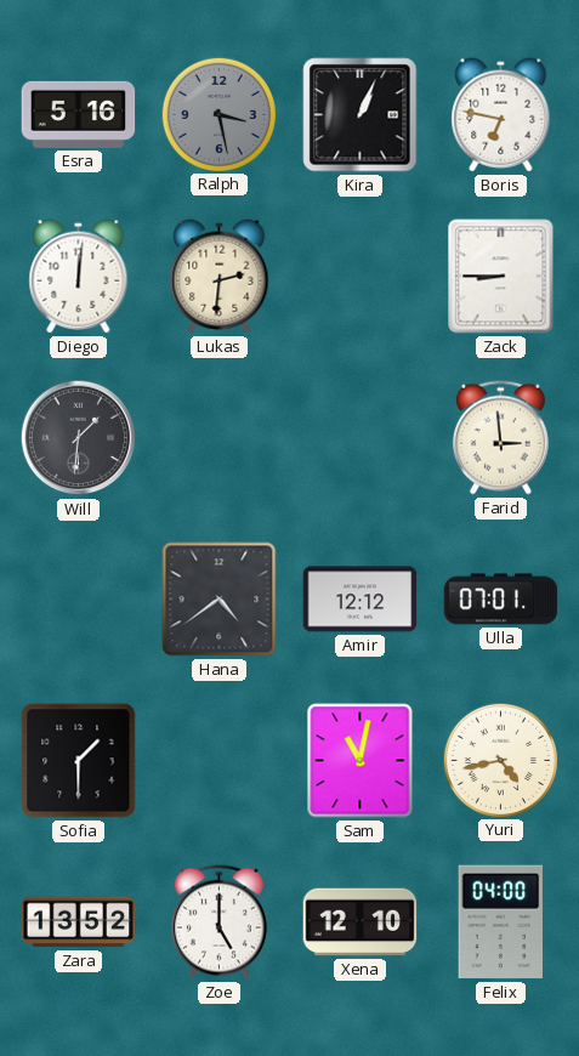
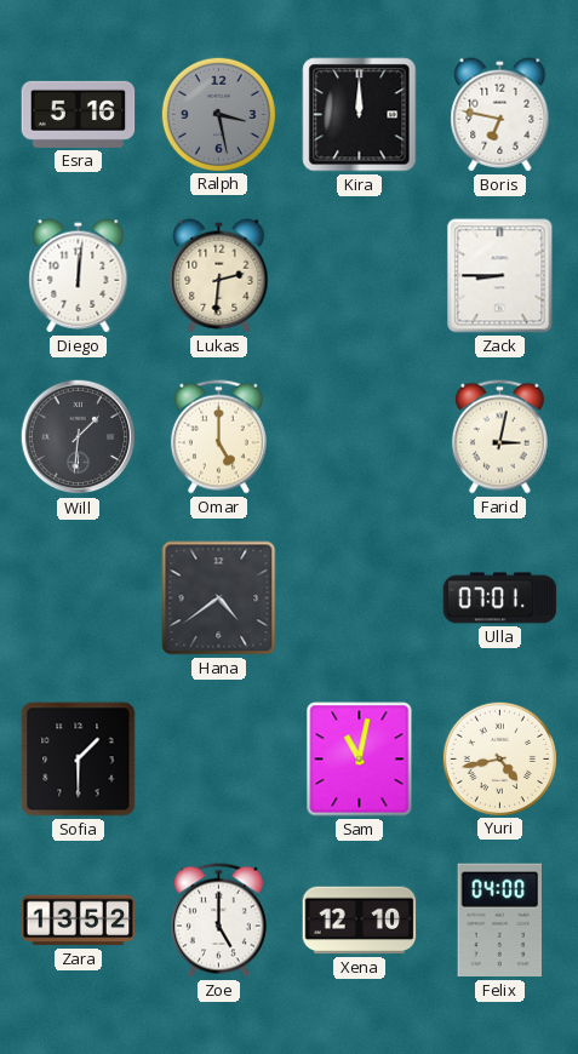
Kira: 1:04 -> 12:00 (360, 115)
Omar: none -> 5:00 (218, 437)
Farid: 2:59 -> 3:02 (499, 437)
Amir: 12:12 -> none (361, 600)
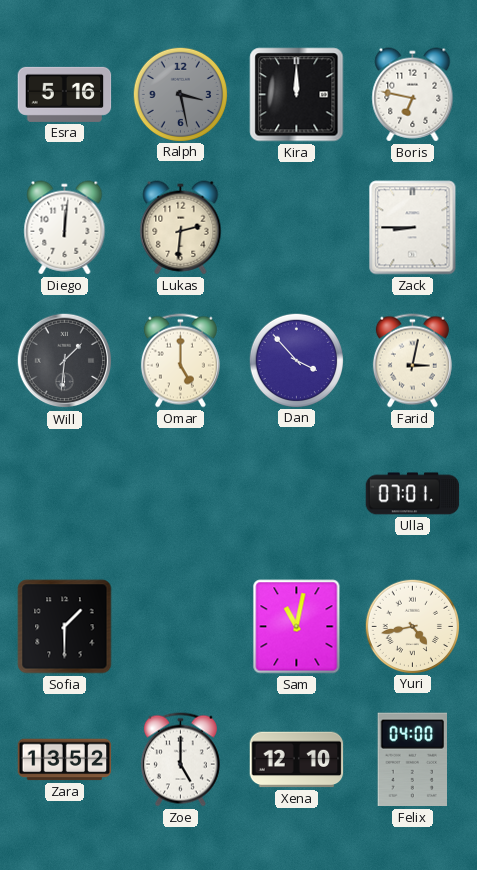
Dan: none -> 3:53 (296, 360)
Hana: 4:39 -> none (219, 598)
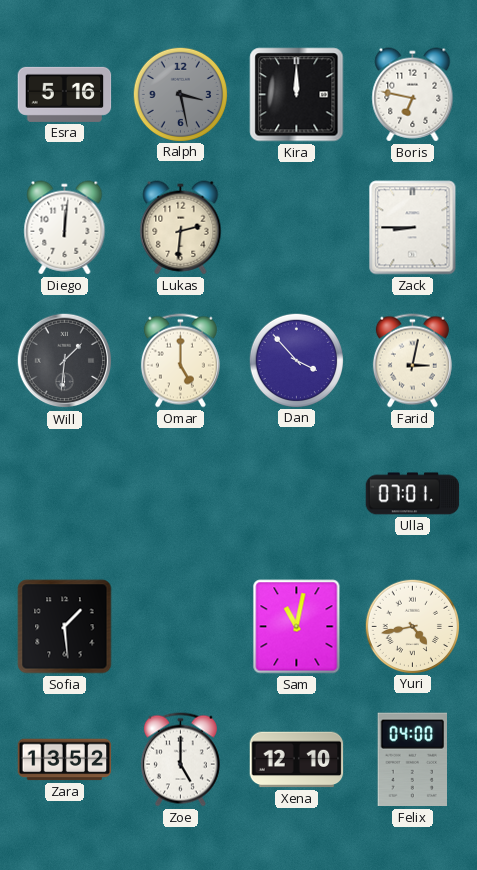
Sofia: 1:30 -> 1:29 (65, 627)
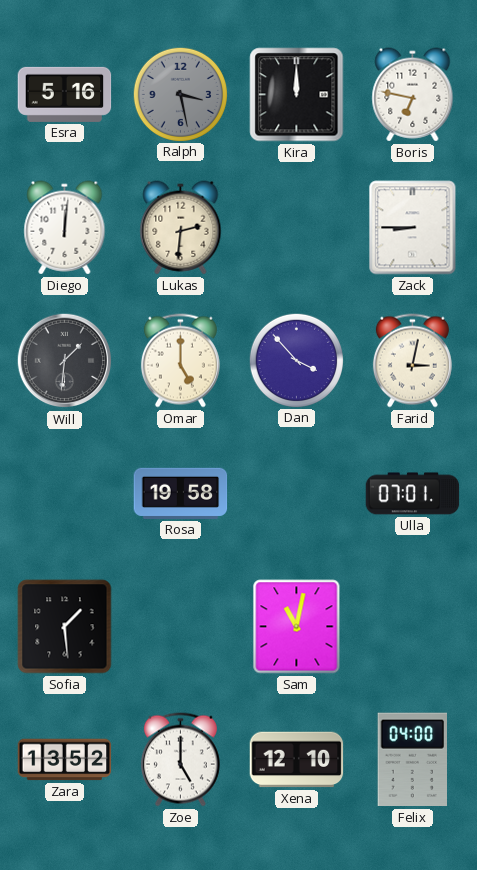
Rosa: none -> 19:58 (181, 493)
Yuri: 4:43 -> none (412, 626)
